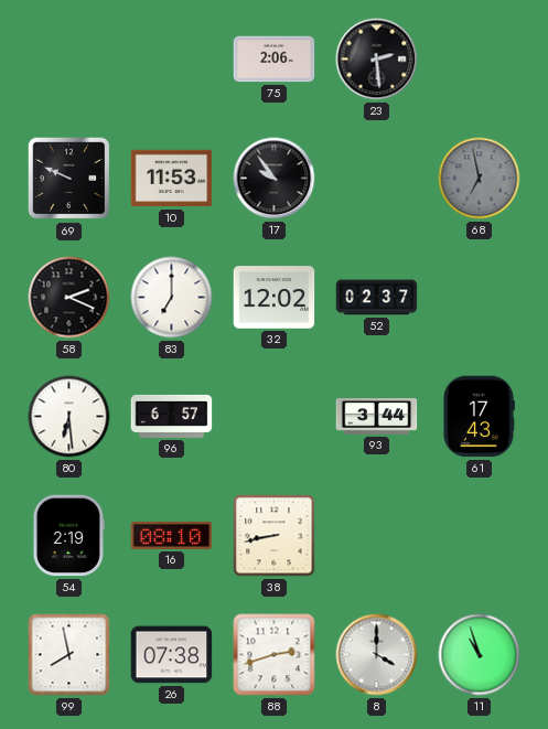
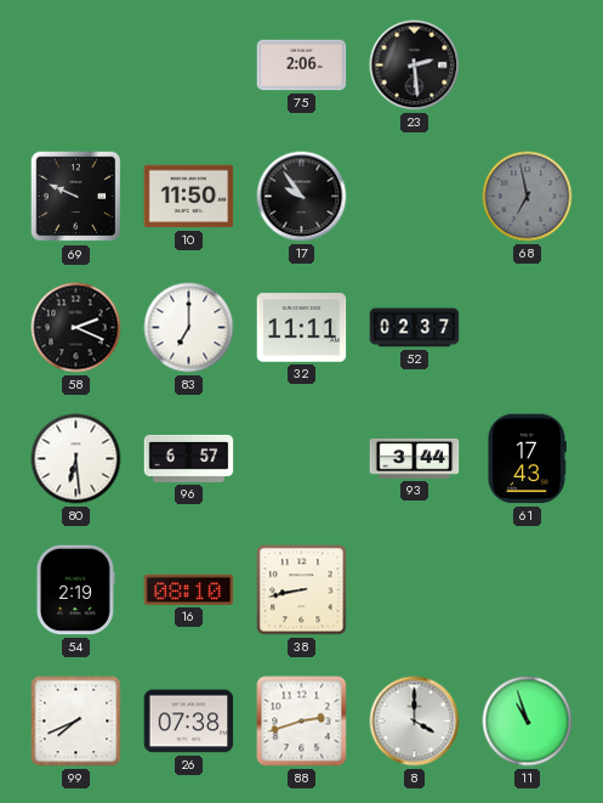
10: 11:53 -> 11:50 (189, 197)
32: 12:02 -> 11:11 (302, 328)
99: 7:58 -> 7:41 (76, 722)
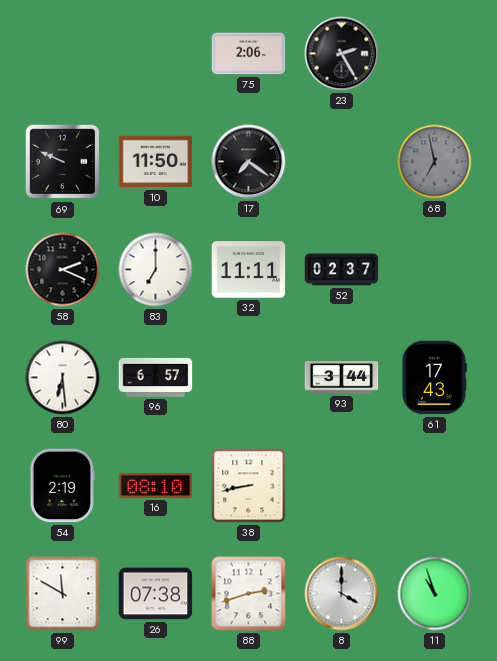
23: 2:29 -> 2:25 (342, 54)
17: 9:54 -> 7:21 (249, 162)
99: 7:41 -> 11:50 (63, 594)
